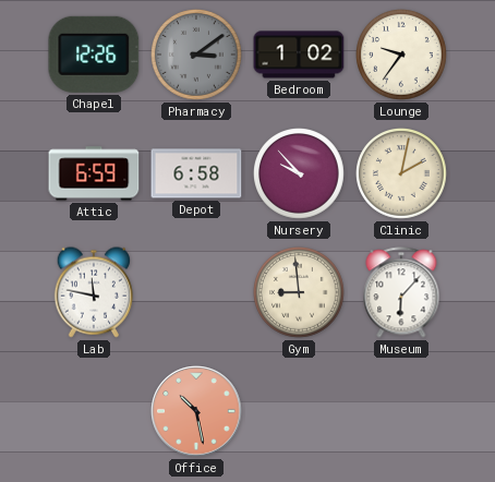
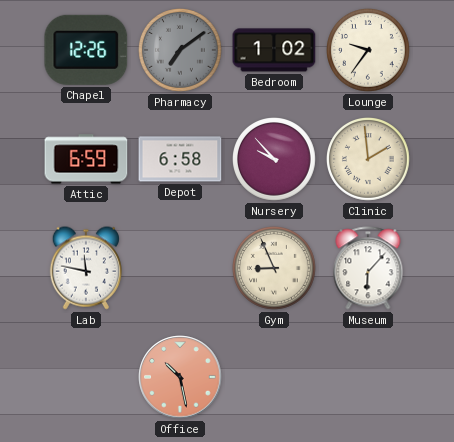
Pharmacy: 3:09 -> 7:09 (181, 51)
Clinic: 2:02 -> 1:59 (369, 160)
Gym: 8:59 -> 8:56 (275, 269)
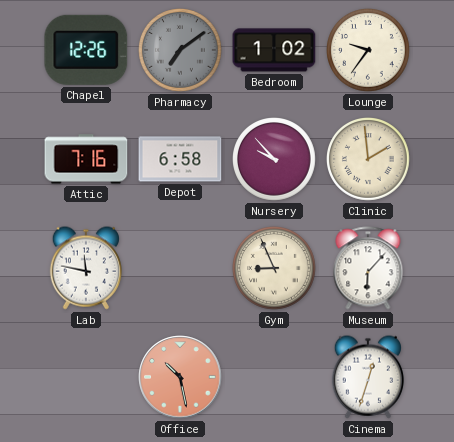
Attic: 6:59 -> 7:16 (86, 159)
Cinema: none -> 12:33 (368, 377)
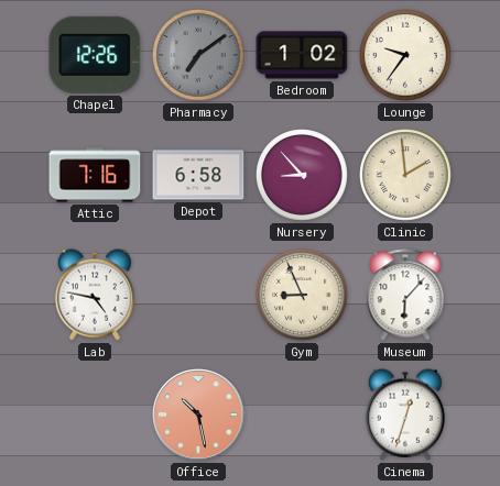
Nursery: 9:53 -> 8:53 (303, 176)
Lab: 11:47 -> 4:47 (95, 295)
